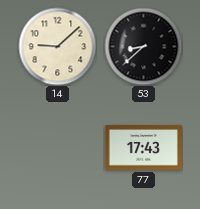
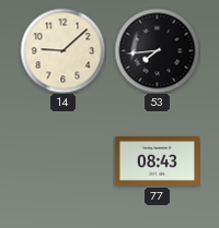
53: 8:38 -> 7:44 (157, 50)
77: 17:43 -> 08:43 (157, 161)
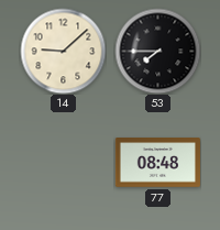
53: 7:44 -> 7:45 (157, 51)
77: 08:43 -> 08:48 (157, 163)
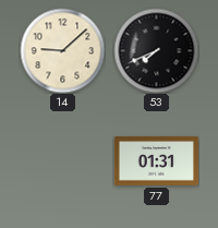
53: 7:45 -> 7:41 (156, 50)
77: 08:48 -> 01:31 (156, 161)
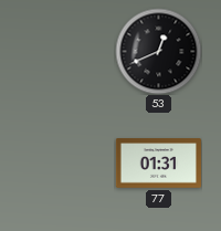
14: 9:08 -> none (62, 50)
53: 7:41 -> 12:41 (158, 51)
